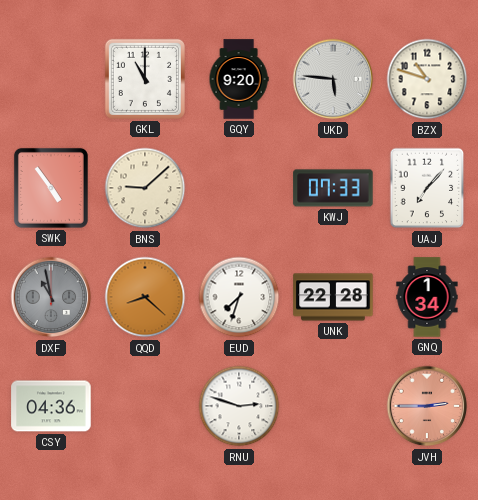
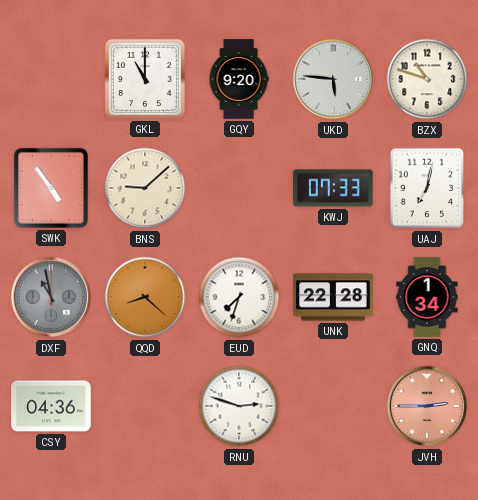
UAJ: 7:07 -> 7:02 (427, 188)
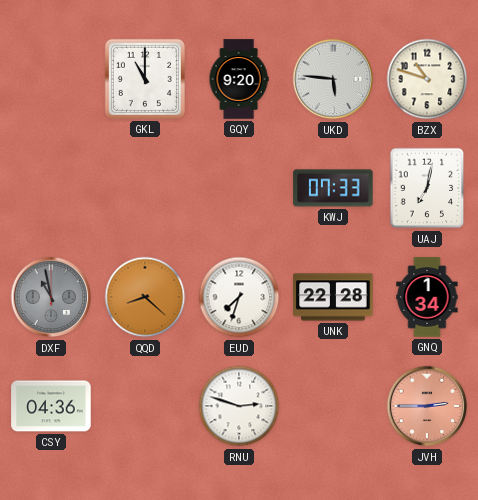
SWK: 4:54 -> none (51, 188)
BNS: 9:08 -> none (145, 188)
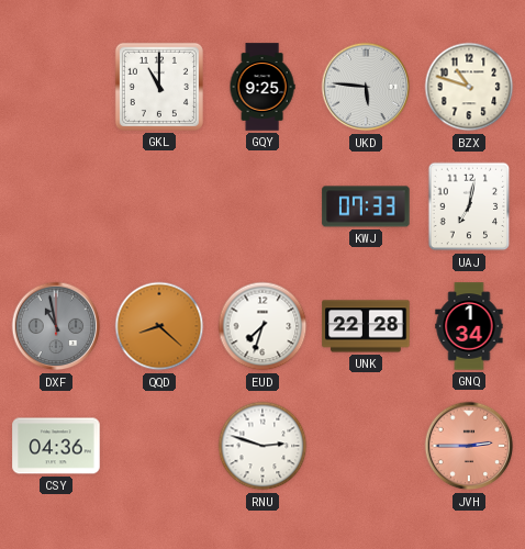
GQY: 9:20 -> 9:25 (262, 87)
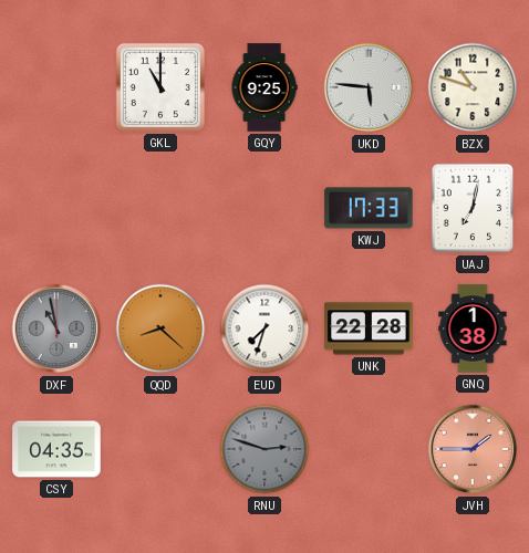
KWJ: 07:33 -> 17:33 (369, 208)
GNQ: 1:34 -> 1:38 (473, 328)
CSY: 04:36 -> 04:35 (56, 449)
RNU dial: white -> grey (264, 449)
JVH: 2:45 -> 1:45 (473, 449)
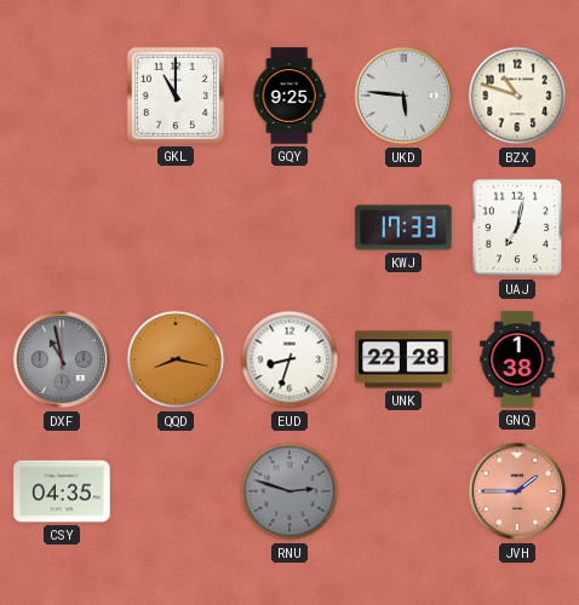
QQD: 8:22 -> 8:17 (176, 359)
EUD: 7:33 -> 8:33 (289, 359)
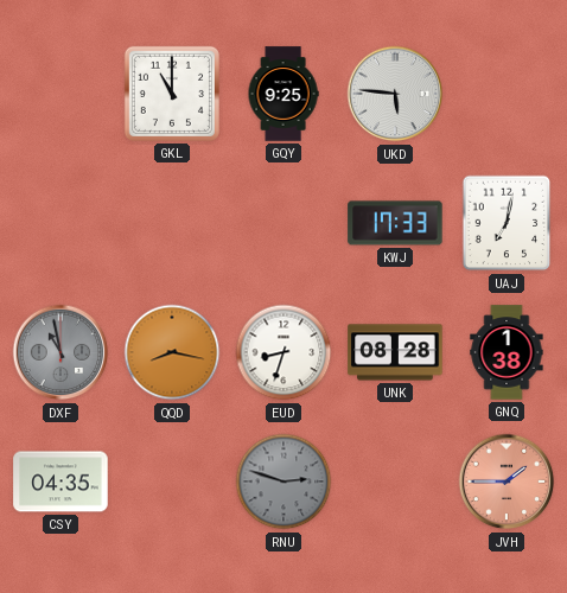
BZX: 10:48 -> none (517, 96)
UNK: 22:28 -> 08:28 (395, 352)
